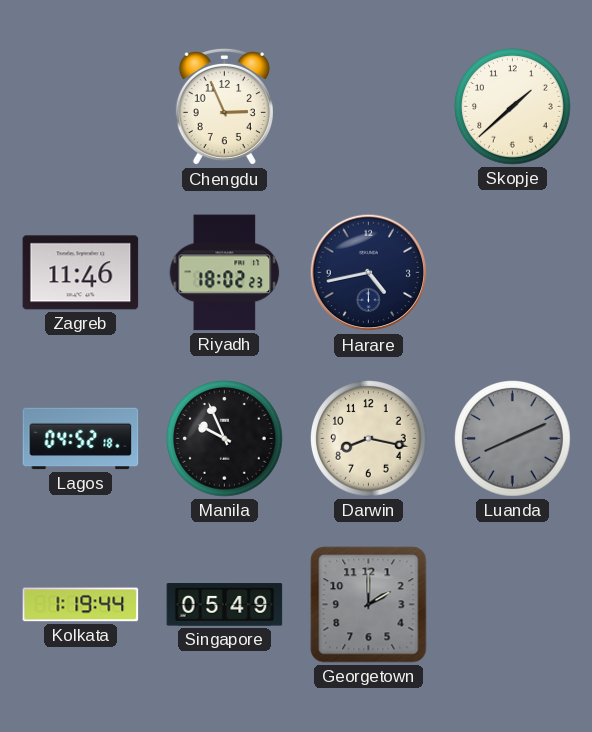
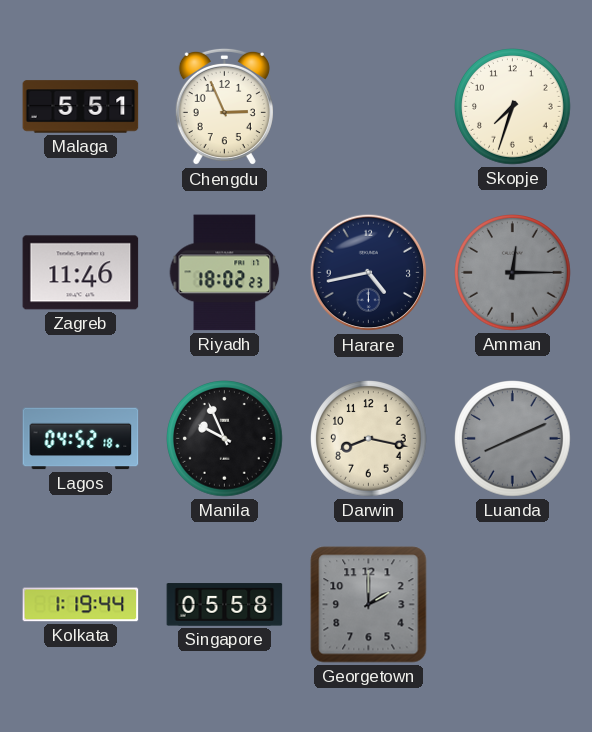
Malaga: none -> 5:51 (81, 107)
Skopje: 1:38 -> 7:33 (513, 107)
Amman: none -> 12:15 (513, 273)
Singapore: 05:49 -> 05:58 (225, 605)
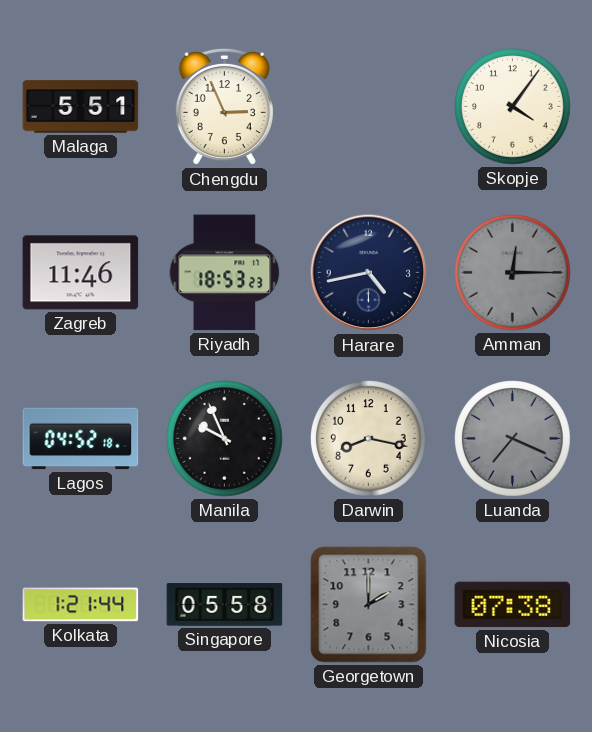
Skopje: 7:33 -> 4:06 (513, 107)
Riyadh: 18:02 -> 18:53 (225, 273)
Luanda: 8:11 -> 7:19 (513, 439)
Kolkata: 1:19 -> 1:21 (81, 605)
Nicosia: none -> 07:38 (513, 605)
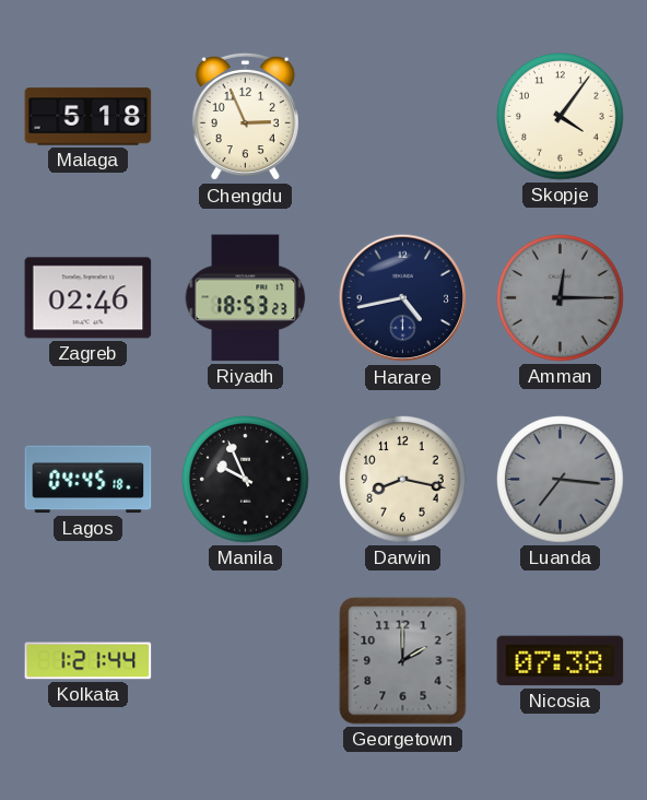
Malaga: 5:51 -> 5:18 (89, 117)
Zagreb: 11:46 -> 02:46 (89, 298)
Lagos: 04:52 -> 04:45 (89, 480)
Luanda: 7:19 -> 7:16 (561, 480)
Singapore: 05:58 -> none (225, 605)
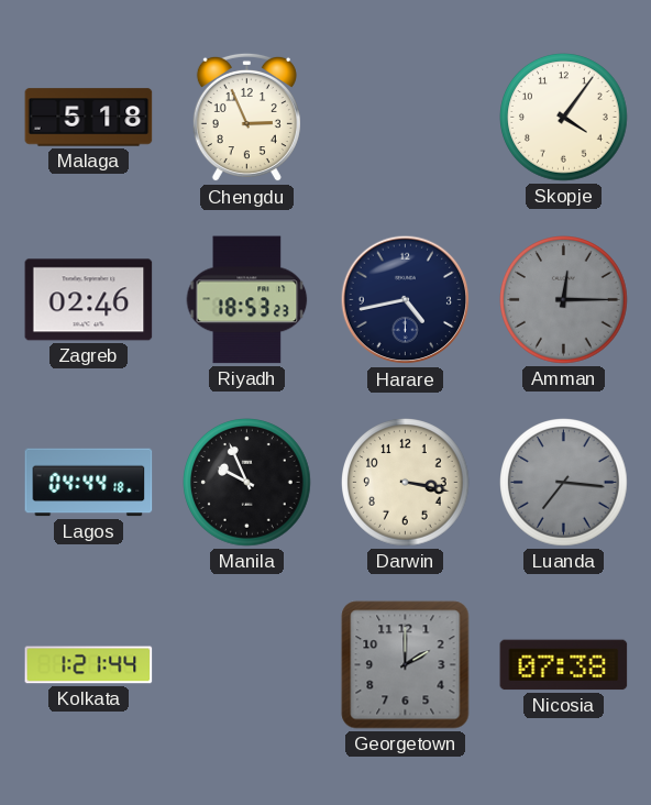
Lagos: 04:45 -> 04:44 (89, 483)
Darwin: 8:17 -> 3:17 (406, 483)
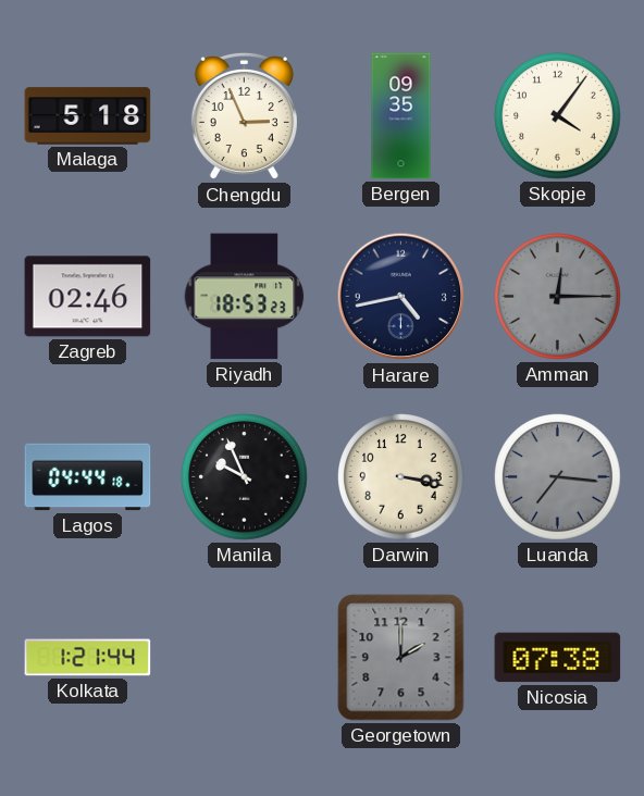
Bergen: none -> 09:35 (401, 116)
